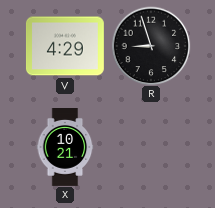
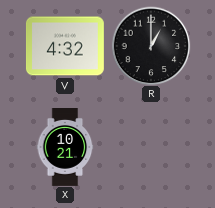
V: 4:29 -> 4:32 (65, 46)
R: 8:57 -> 1:00 (151, 46)
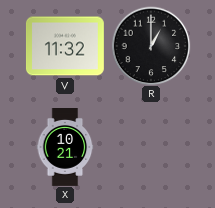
V: 4:32 -> 11:32 (65, 46)
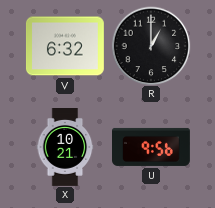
V: 11:32 -> 6:32 (65, 46)
U: none -> 9:56 (152, 147)
